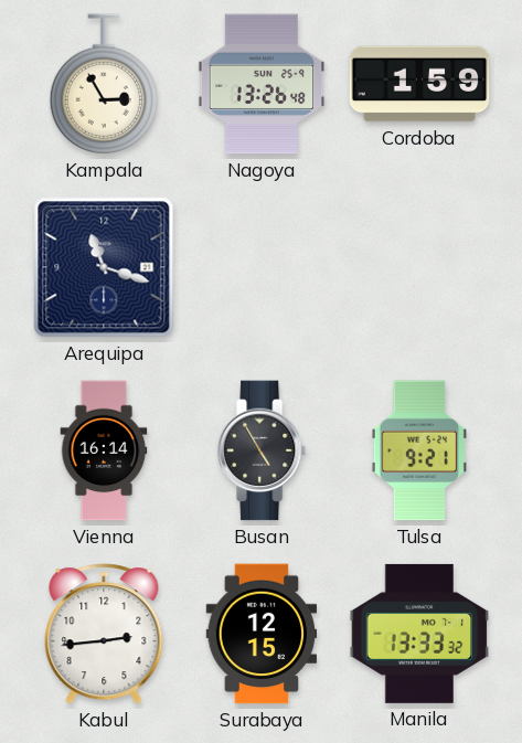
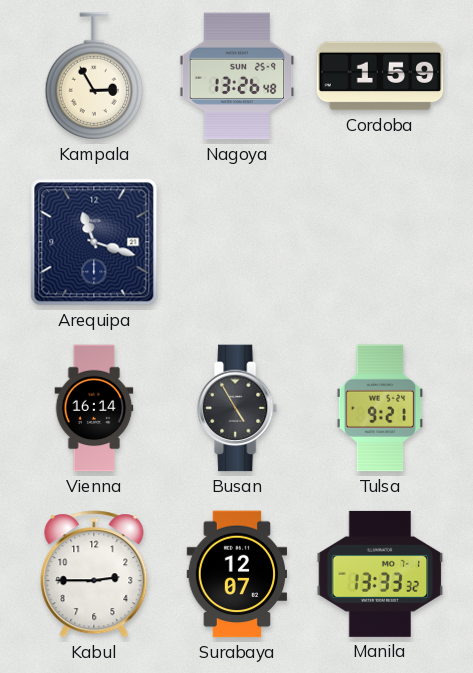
Kabul: 2:44 -> 2:45 (94, 574)
Surabaya: 12:15 -> 12:07 (237, 574)
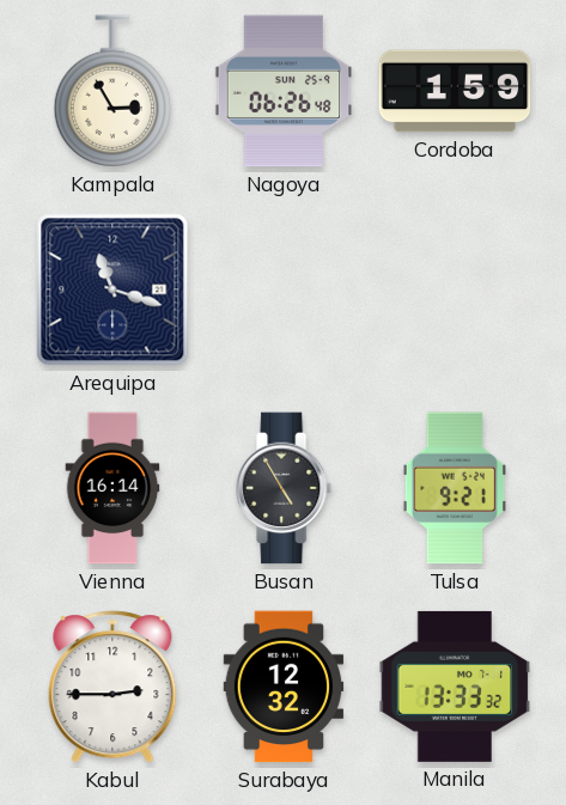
Nagoya: 13:26 -> 06:26 (284, 91)
Surabaya: 12:07 -> 12:32 (284, 687)
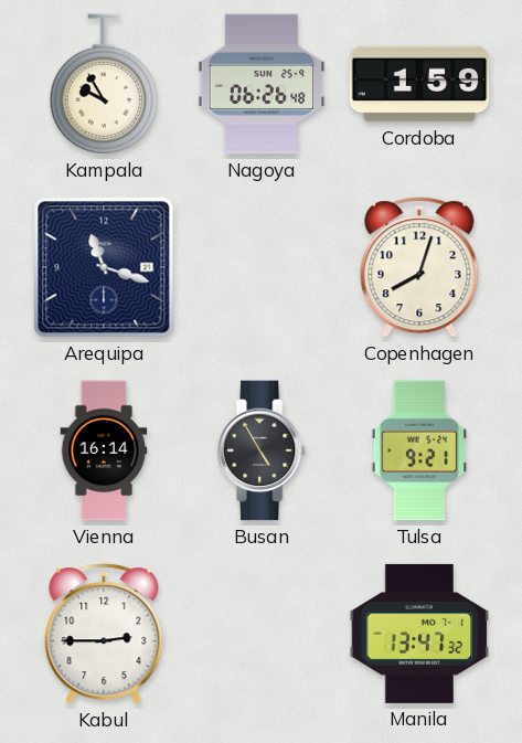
Kampala: 2:55 -> 9:55 (103, 84)
Copenhagen: none -> 8:03 (419, 267)
Surabaya: 12:32 -> none (284, 687)
Manila: 13:33 -> 13:47 (419, 634)
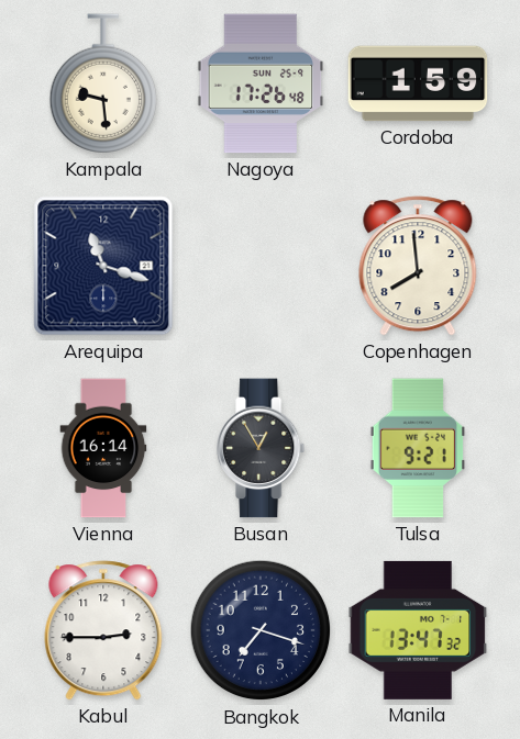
Kampala: 9:55 -> 9:29 (102, 83)
Nagoya: 06:26 -> 17:26 (261, 83)
Copenhagen: 8:03 -> 7:59 (418, 266)
Busan: 4:55 -> 12:55 (262, 448)
Bangkok: none -> 7:18 (261, 630)
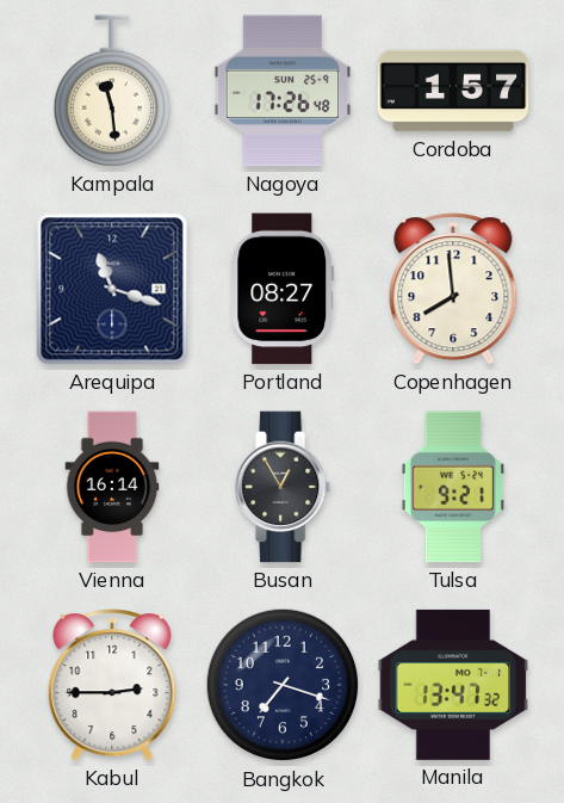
Kampala: 9:29 -> 11:29 (111, 91)
Cordoba: 1:59 -> 1:57 (453, 91)
Portland: none -> 08:27 (281, 289)
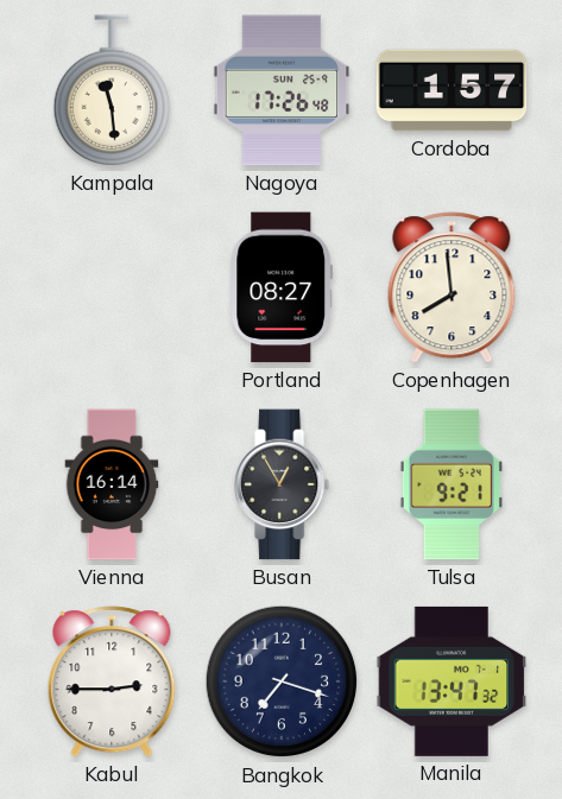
Arequipa: 11:18 -> none (112, 289)
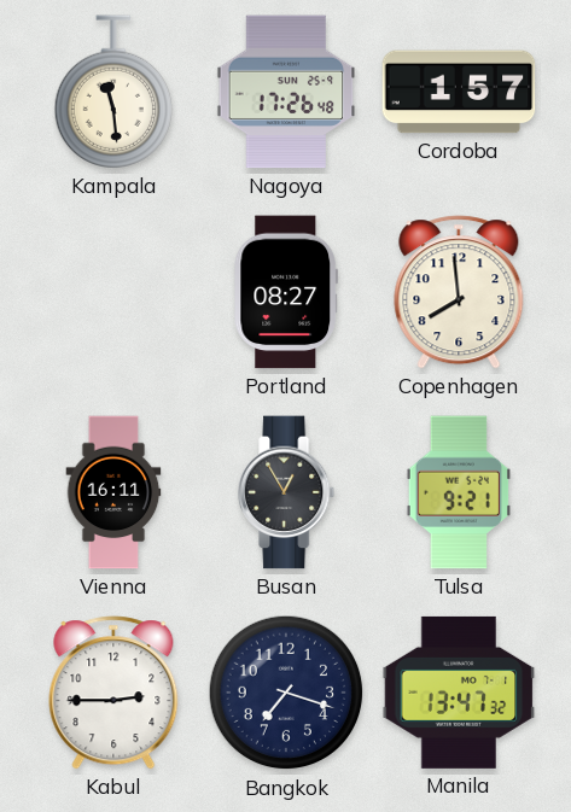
Vienna: 16:14 -> 16:11 (113, 492)
